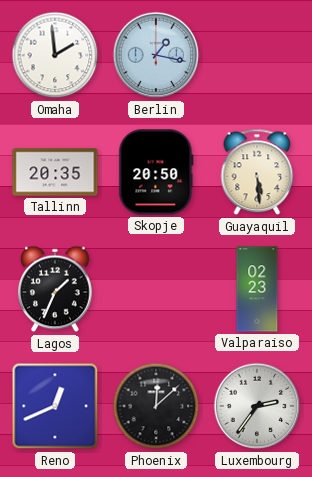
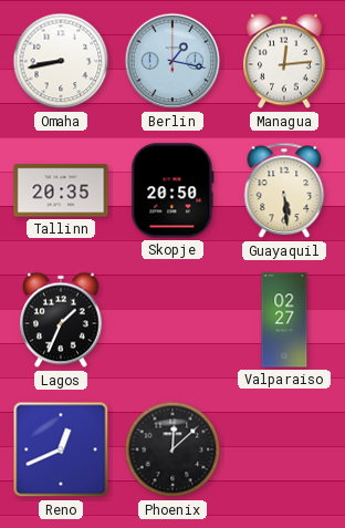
Omaha: 1:59 -> 8:43 (61, 61)
Managua: none -> 12:14 (284, 61)
Valparaiso: 02:23 -> 02:27 (284, 320)
Luxembourg: 2:36 -> none (257, 406)
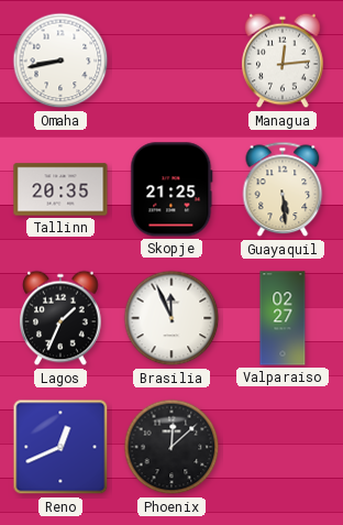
Berlin: 1:17 -> none (172, 61)
Skopje: 20:50 -> 21:25 (171, 189)
Brasilia: none -> 11:56 (171, 318)
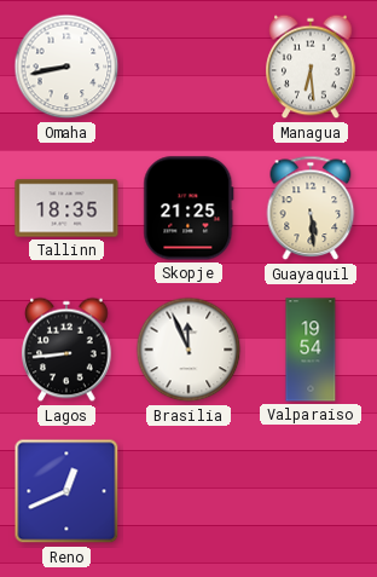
Managua: 12:14 -> 6:29 (311, 67)
Tallinn: 20:35 -> 18:35 (66, 208)
Lagos: 1:34 -> 8:44 (66, 350)
Valparaiso: 02:27 -> 19:54 (311, 350)
Phoenix: 12:08 -> none (171, 447)
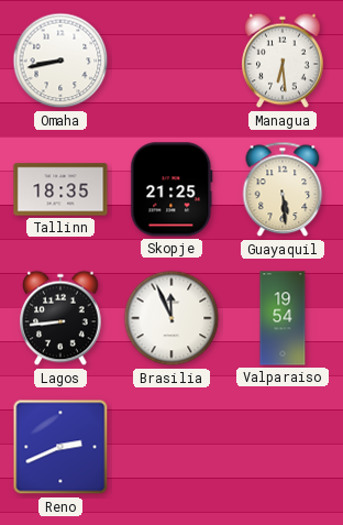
Reno: 12:41 -> 2:41 (60, 447)
